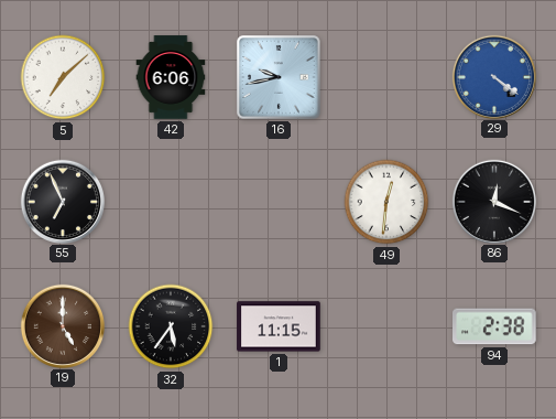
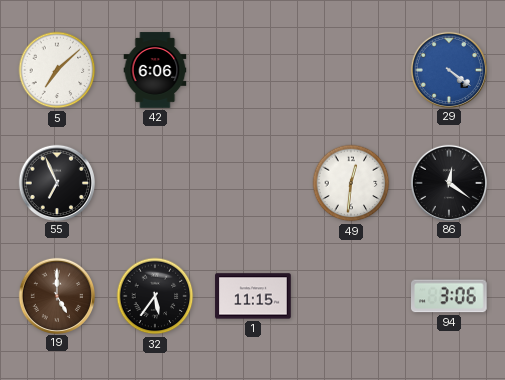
16: 9:43 -> none (280, 78)
86: 12:19 -> 12:21 (448, 182)
94: 2:38 -> 3:06 (450, 296)
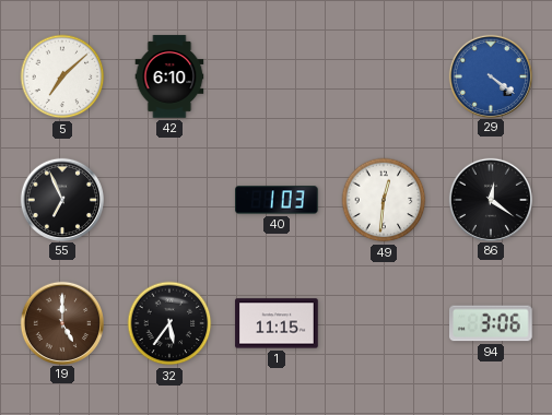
42: 6:06 -> 6:10 (169, 76)
40: none -> 1:03 (278, 200)
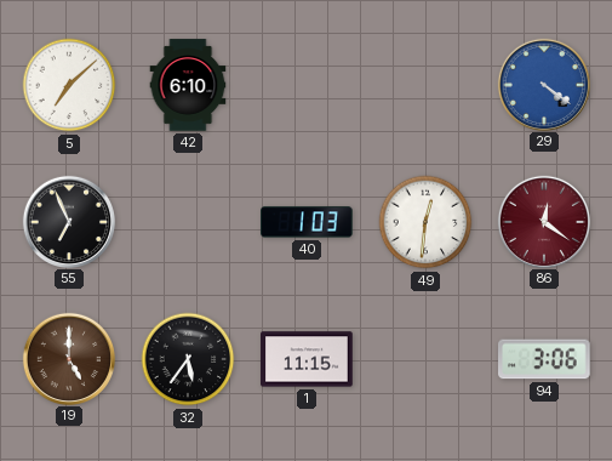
86 dial: black -> burgundy (543, 221)
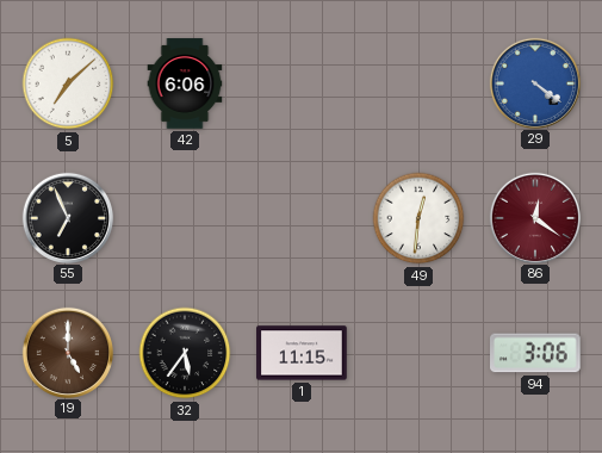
42: 6:10 -> 6:06 (185, 83)
40: 1:03 -> none (308, 222)
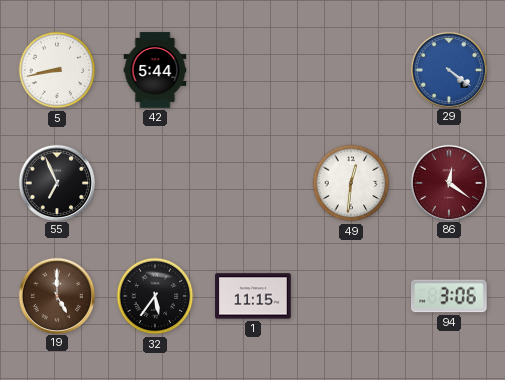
5: 7:08 -> 8:43 (57, 70)
42: 6:06 -> 5:44 (155, 70)
